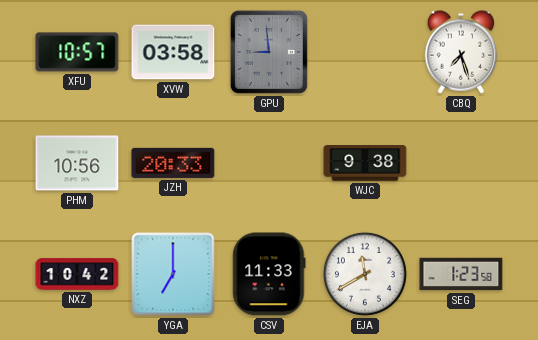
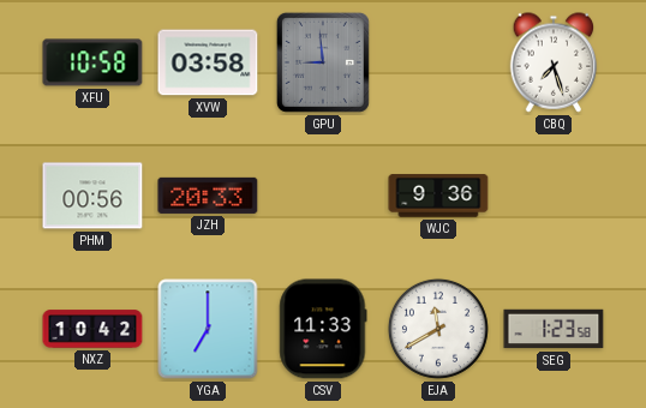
XFU: 10:57 -> 10:58 (92, 62)
PHM: 10:56 -> 00:56 (92, 196)
WJC: 9:38 -> 9:36 (438, 196)
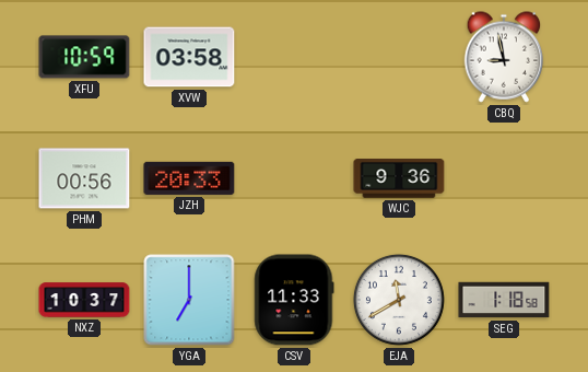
XFU: 10:58 -> 10:59 (84, 57)
GPU: 8:59 -> none (323, 62)
CBQ: 7:27 -> 8:58 (504, 57)
NXZ: 10:42 -> 10:37 (84, 300)
SEG: 1:23 -> 1:18 (504, 300)
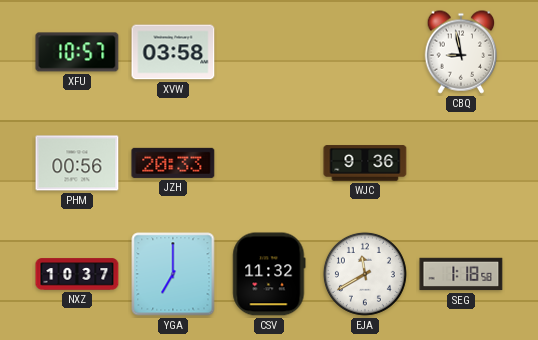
XFU: 10:59 -> 10:57 (77, 52)
CSV: 11:33 -> 11:32 (269, 274)
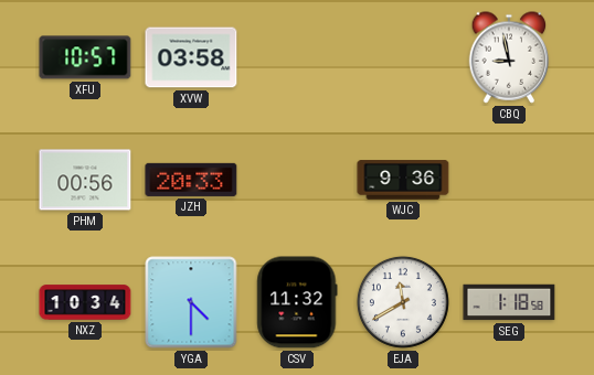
NXZ: 10:37 -> 10:34 (85, 302)
YGA: 7:00 -> 4:30 (191, 302)
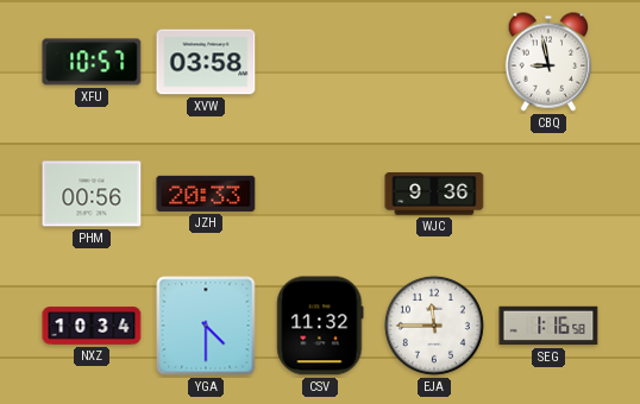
EJA: 11:40 -> 11:45 (434, 326)
SEG: 1:18 -> 1:16 (548, 326)
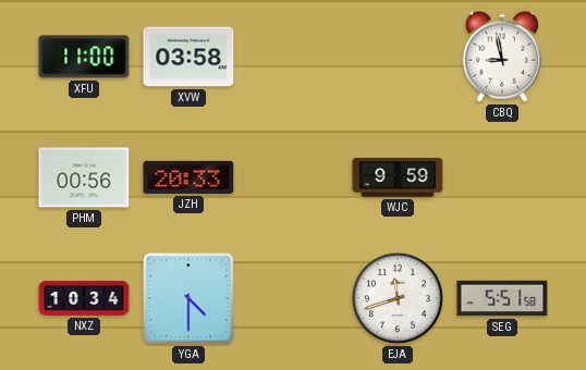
XFU: 10:57 -> 11:00 (84, 57)
WJC: 9:36 -> 9:59 (398, 177)
CSV: 11:32 -> none (320, 326)
EJA: 11:45 -> 11:42 (398, 298)
SEG: 1:16 -> 5:51 (502, 298)
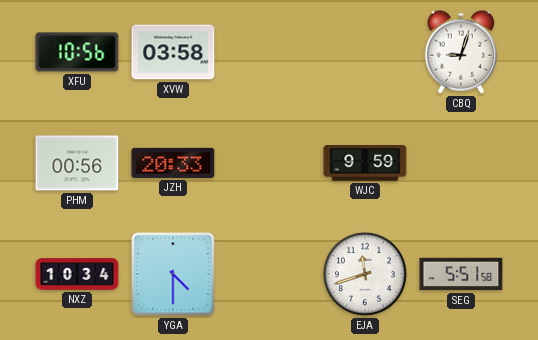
XFU: 11:00 -> 10:56 (77, 52)
CBQ: 8:58 -> 9:03 (461, 52)
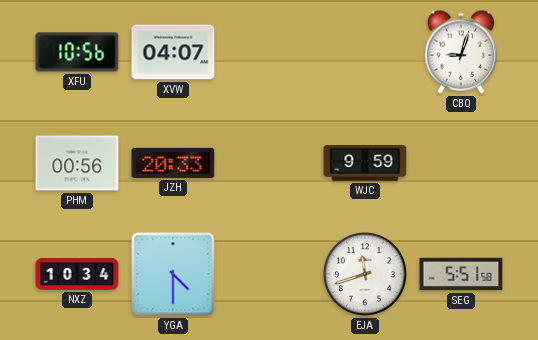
XVW: 03:58 -> 04:07 (173, 52)
